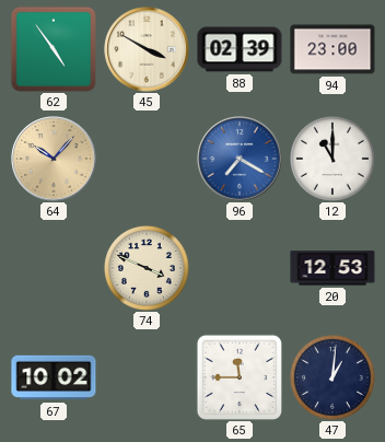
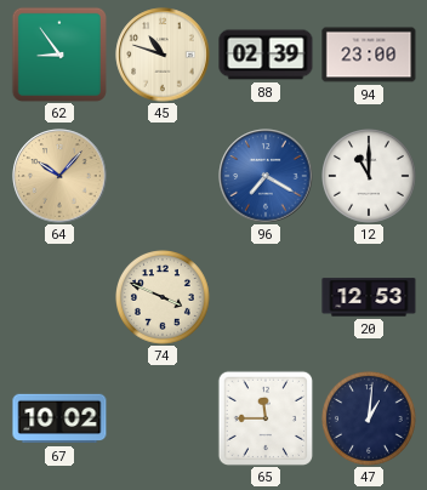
62: 4:54 -> 8:54 (59, 55)
45: 3:50 -> 10:48 (163, 55)
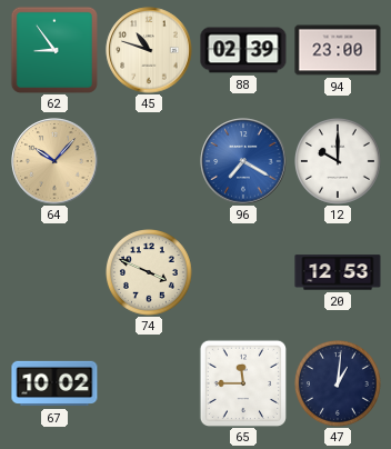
12: 11:00 -> 10:00 (339, 162)
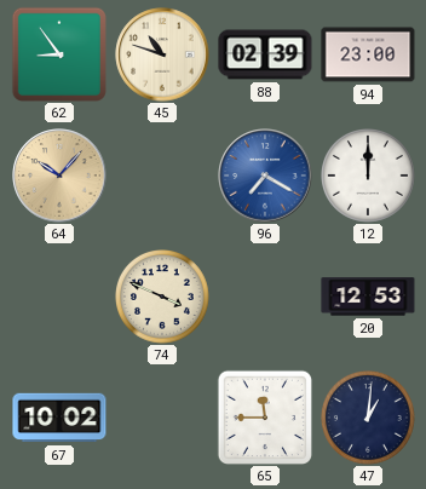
12: 10:00 -> 12:00 (369, 177)
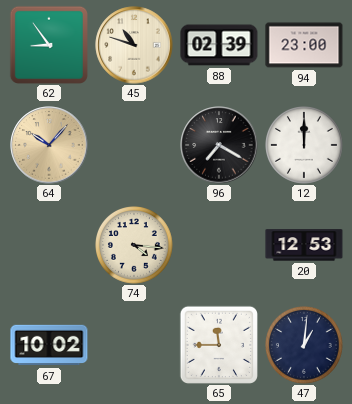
96 dial: blue -> black (219, 145)
74: 3:49 -> 4:16 (135, 246)
